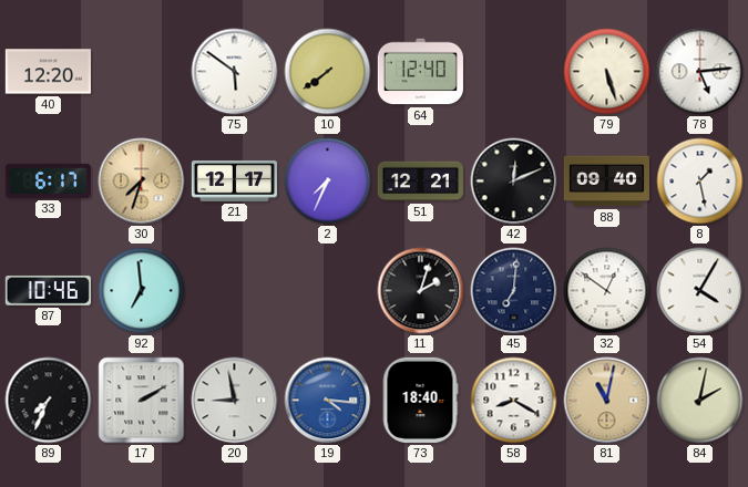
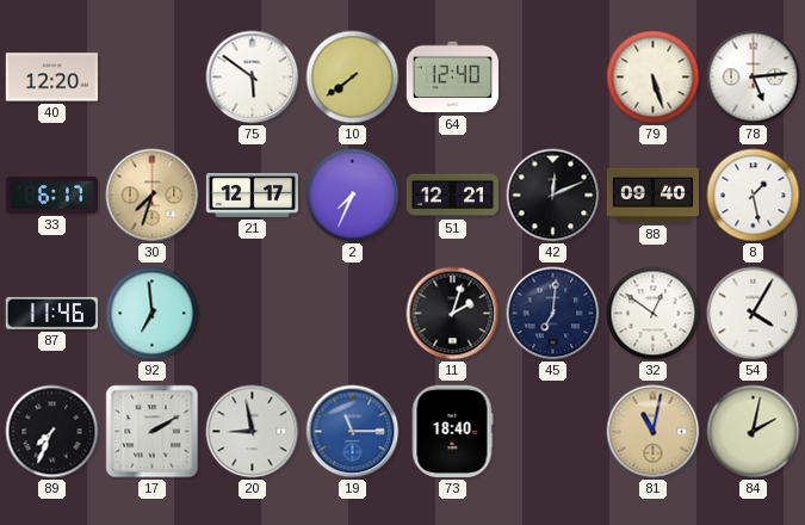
87: 10:46 -> 11:46 (51, 313)
19: 4:16 -> 11:15 (353, 432)
58: 8:20 -> none (514, 401)
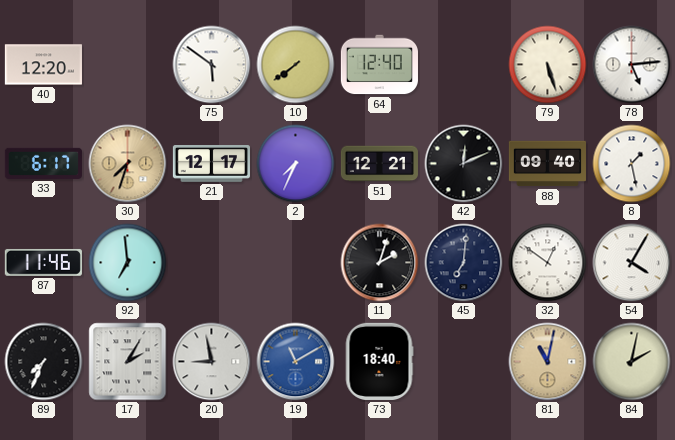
17: 2:10 -> 2:05 (128, 362)
19: 11:15 -> 11:10 (296, 362)
